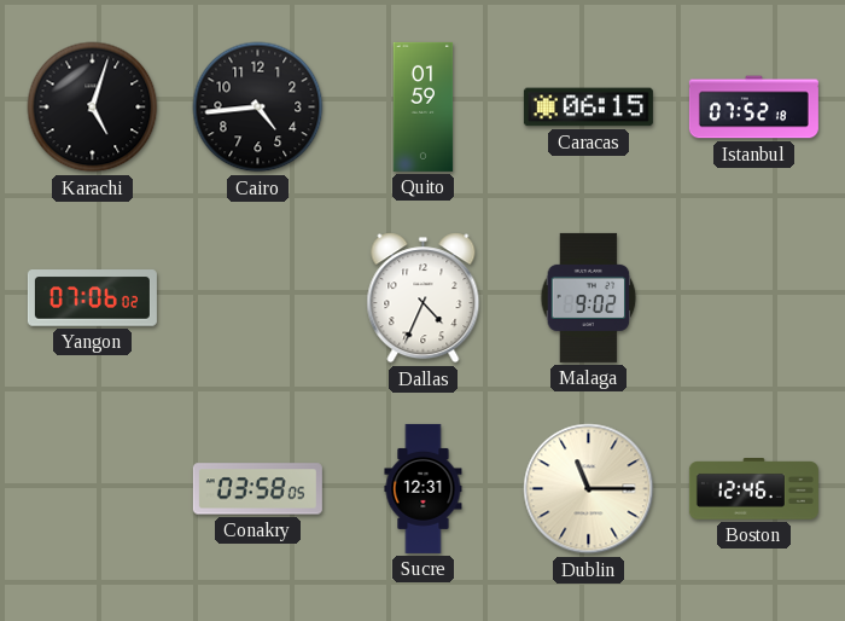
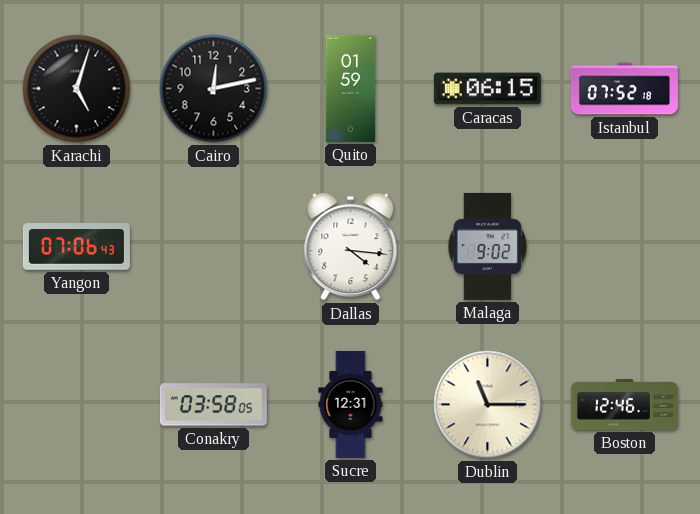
Cairo: 4:44 -> 12:13 (214, 89)
Yangon: 07:06:02 -> 07:06:43 (76, 247)
Dallas: 4:34 -> 4:16 (351, 247)
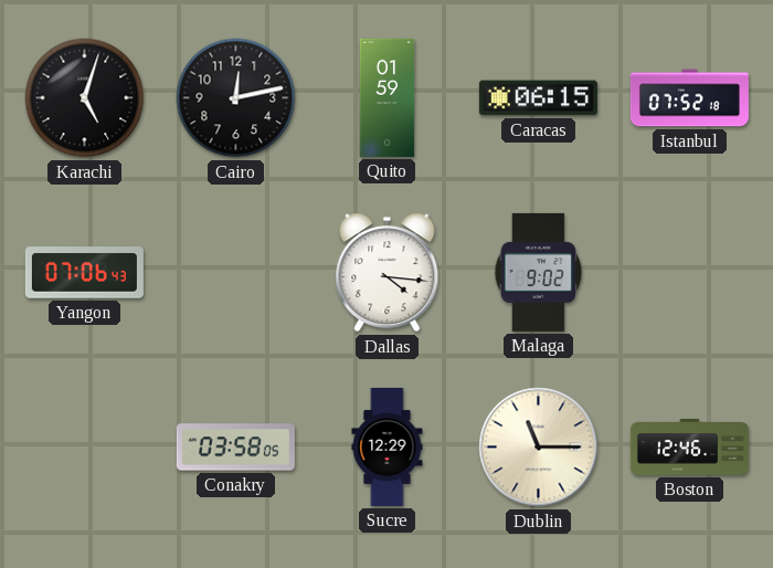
Sucre: 12:31 -> 12:29 (388, 446)
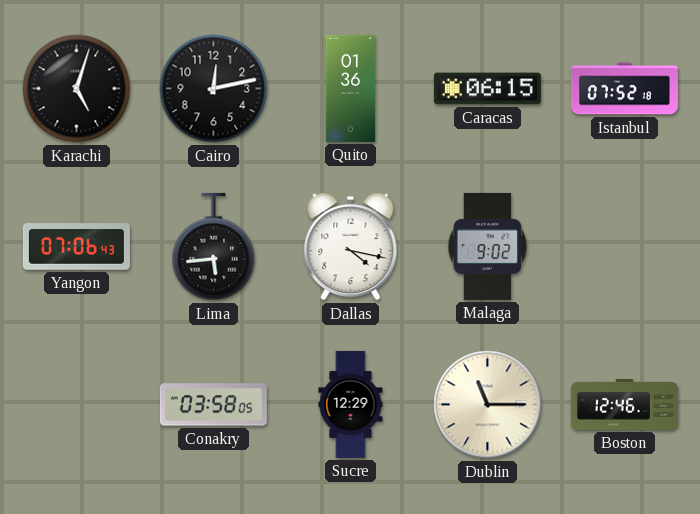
Quito: 01:59 -> 01:36 (351, 88)
Lima: none -> 5:44 (214, 247)
Dallas: 4:16 -> 4:17 (351, 247)
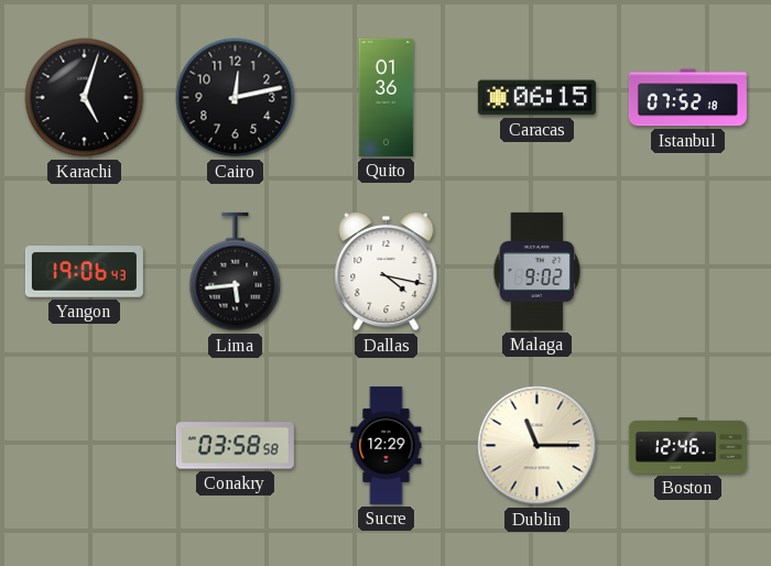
Yangon: 07:06 -> 19:06 (84, 272)
Conakry: 03:58:05 -> 03:58:58 (235, 446)
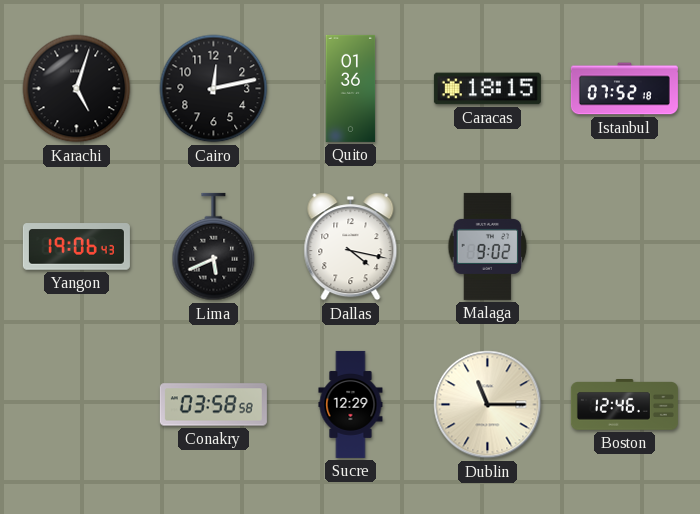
Caracas: 06:15 -> 18:15 (487, 89)
Lima: 5:44 -> 5:41 (214, 247)
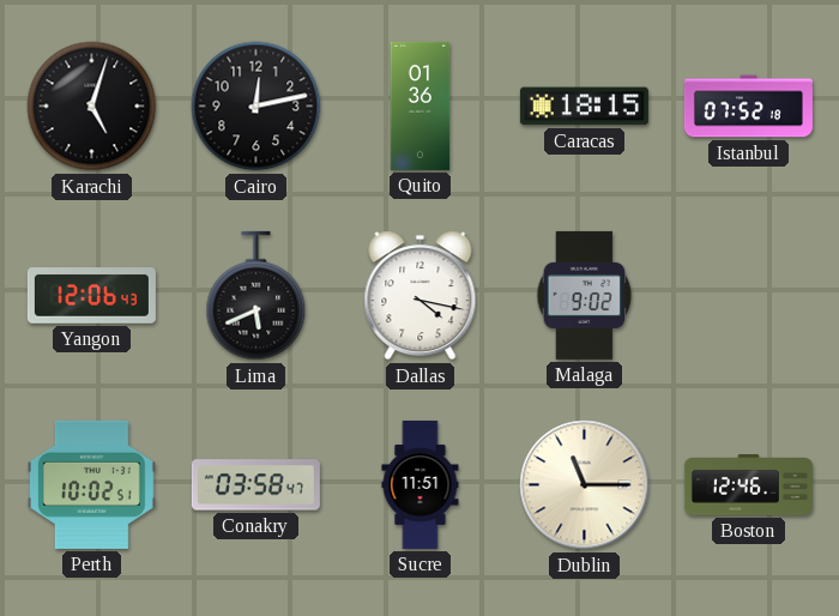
Yangon: 19:06 -> 12:06 (91, 296)
Perth: none -> 10:02 (92, 484)
Conakry: 03:58:58 -> 03:58:47 (255, 485)
Sucre: 12:29 -> 11:51 (421, 484)
